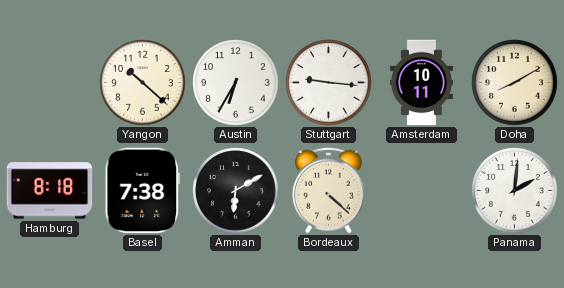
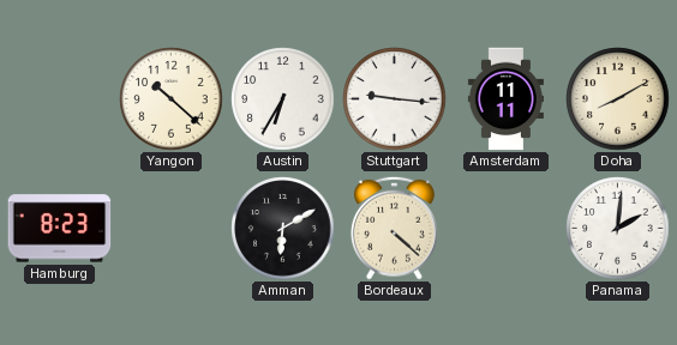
Amsterdam: 10:11 -> 11:11 (505, 99)
Hamburg: 8:18 -> 8:23 (60, 229)
Basel: 7:38 -> none (142, 191)
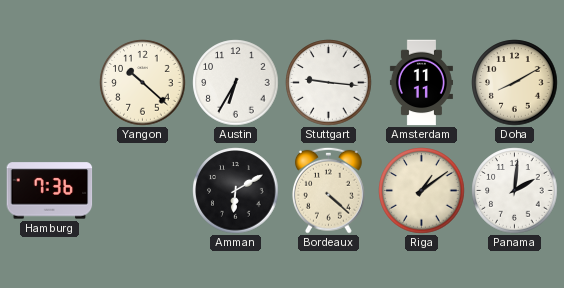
Hamburg: 8:23 -> 7:36 (50, 191)
Riga: none -> 1:09 (422, 191)
